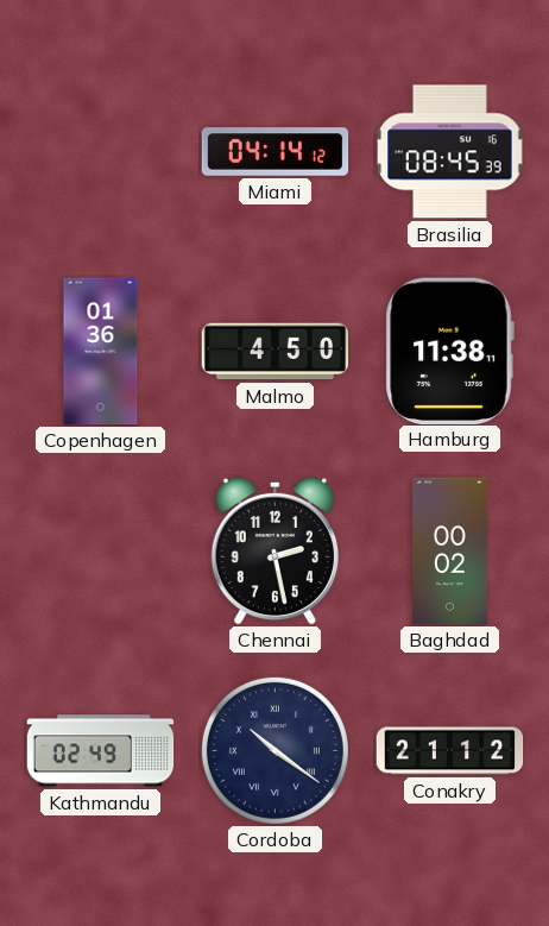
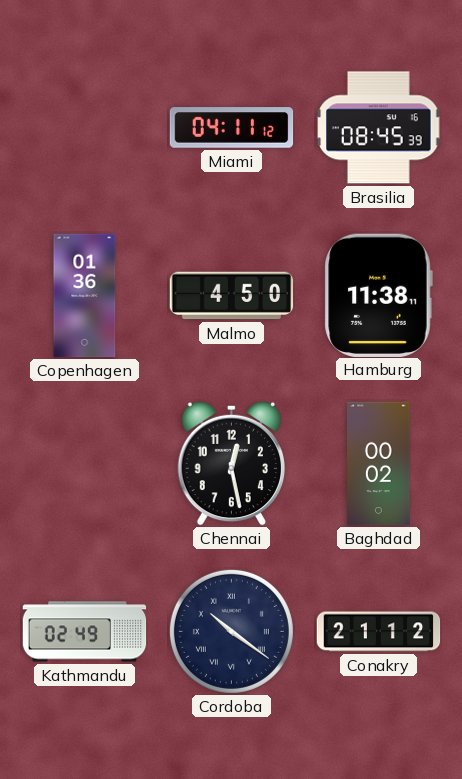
Miami: 04:14 -> 04:11 (232, 128)
Chennai: 2:28 -> 12:28 (231, 463)
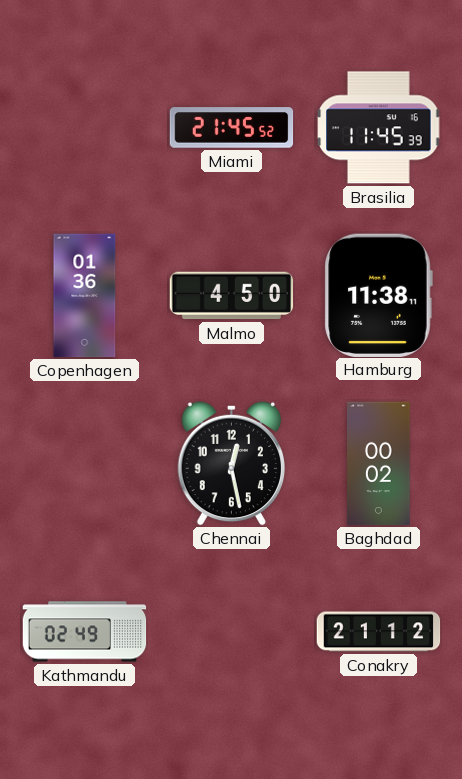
Miami: 04:11 -> 21:45 (232, 128)
Brasilia: 08:45 -> 11:45 (379, 128)
Cordoba: 10:21 -> none (231, 631)
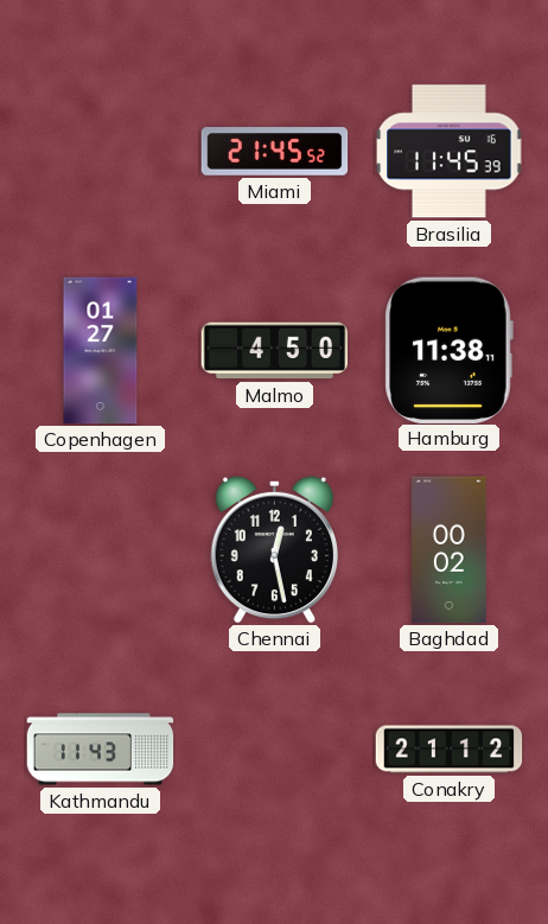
Copenhagen: 01:36 -> 01:27 (101, 351)
Kathmandu: 02:49 -> 11:43 (101, 750)
